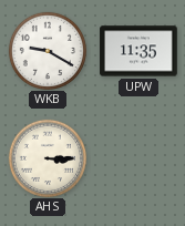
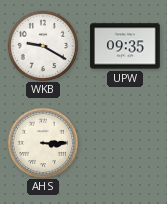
UPW: 11:35 -> 09:35 (125, 46)
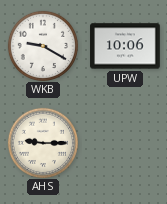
UPW: 09:35 -> 10:06 (125, 46)
AHS: 3:15 -> 9:15 (42, 142)
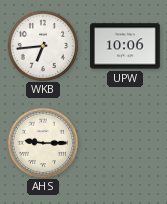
WKB: 9:20 -> 6:44 (42, 45)
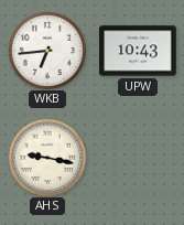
UPW: 10:06 -> 10:43 (138, 51)
AHS: 9:15 -> 9:17 (46, 157)
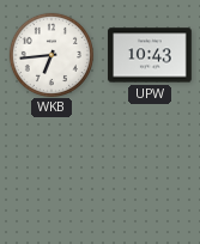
AHS: 9:17 -> none (46, 157)
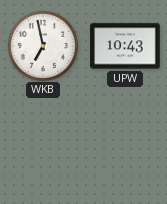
WKB: 6:44 -> 6:58 (42, 45)
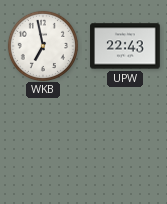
UPW: 10:43 -> 22:43 (125, 46)
